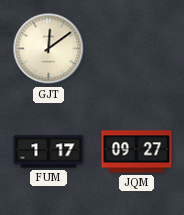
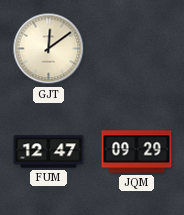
FUM: 1:17 -> 12:47 (49, 152)
JQM: 09:27 -> 09:29 (137, 152)
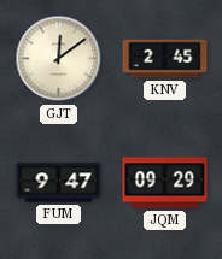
KNV: none -> 2:45 (165, 59)
FUM: 12:47 -> 9:47 (59, 183)
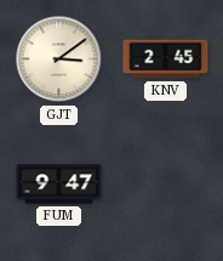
GJT: 12:09 -> 3:09 (59, 59)
JQM: 09:29 -> none (165, 183)
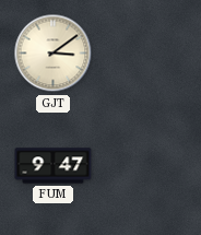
KNV: 2:45 -> none (166, 59)
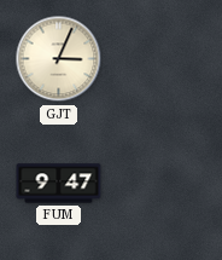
GJT: 3:09 -> 3:04 (59, 59)
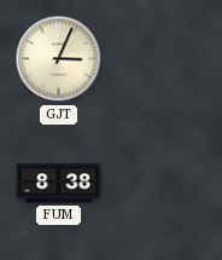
FUM: 9:47 -> 8:38 (59, 184)
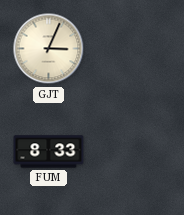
FUM: 8:38 -> 8:33 (49, 152)
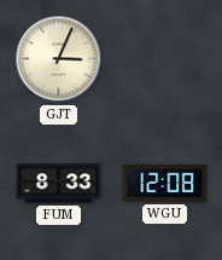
WGU: none -> 12:08 (165, 183)
